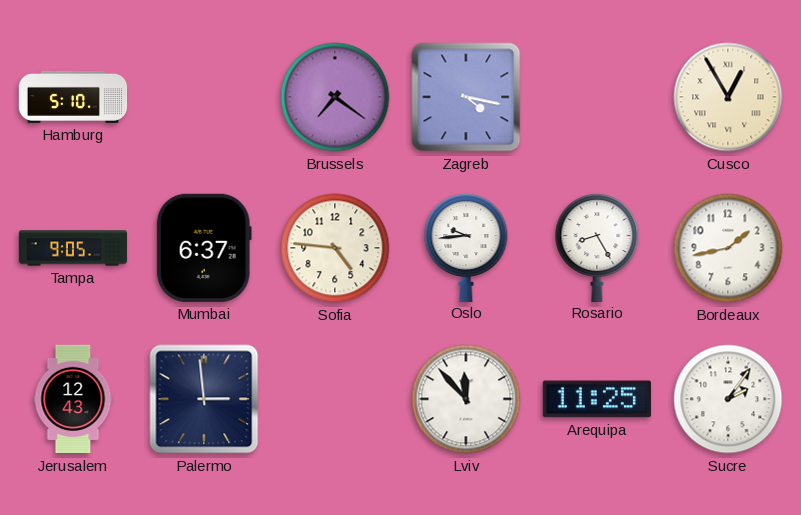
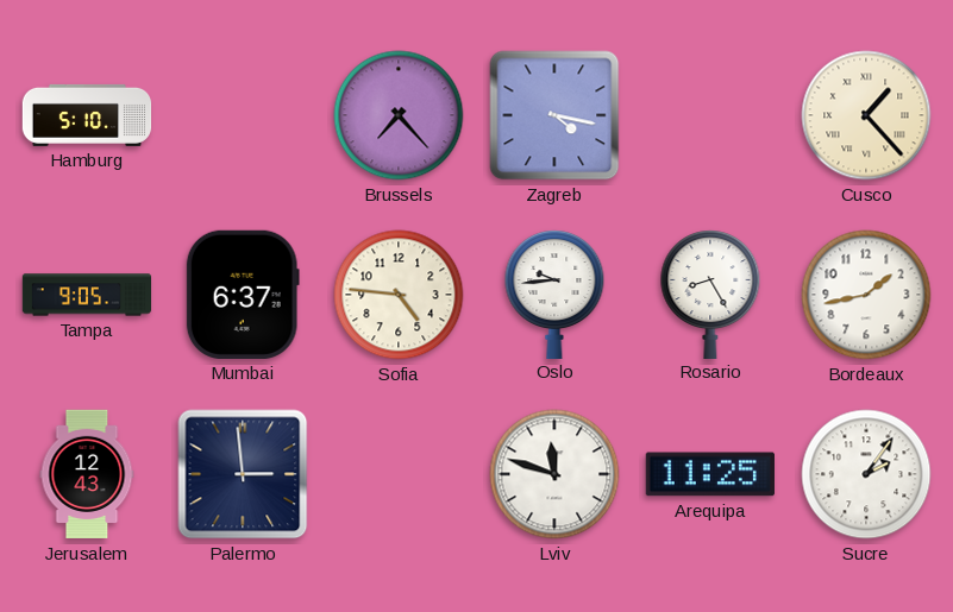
Brussels: 7:21 -> 7:23 (399, 115)
Cusco: 12:55 -> 1:23 (866, 115)
Lviv: 11:53 -> 11:48 (554, 474)
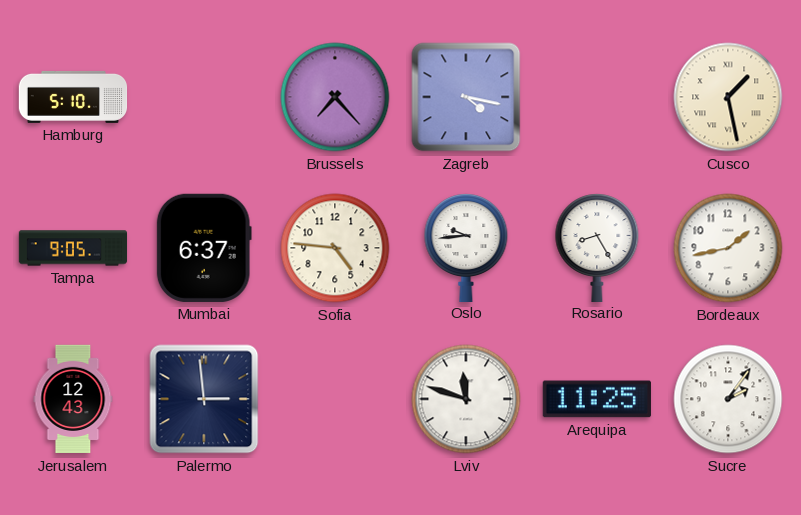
Cusco: 1:23 -> 1:28 (728, 97)
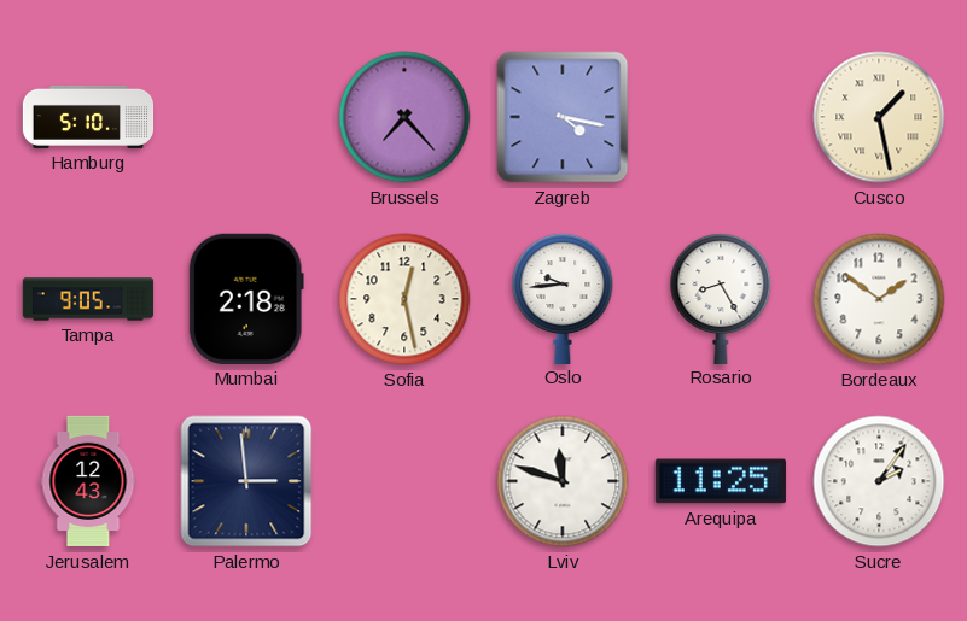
Mumbai: 6:37 -> 2:18 (246, 299)
Sofia: 4:46 -> 12:28 (404, 299)
Bordeaux: 1:43 -> 1:51 (879, 299)
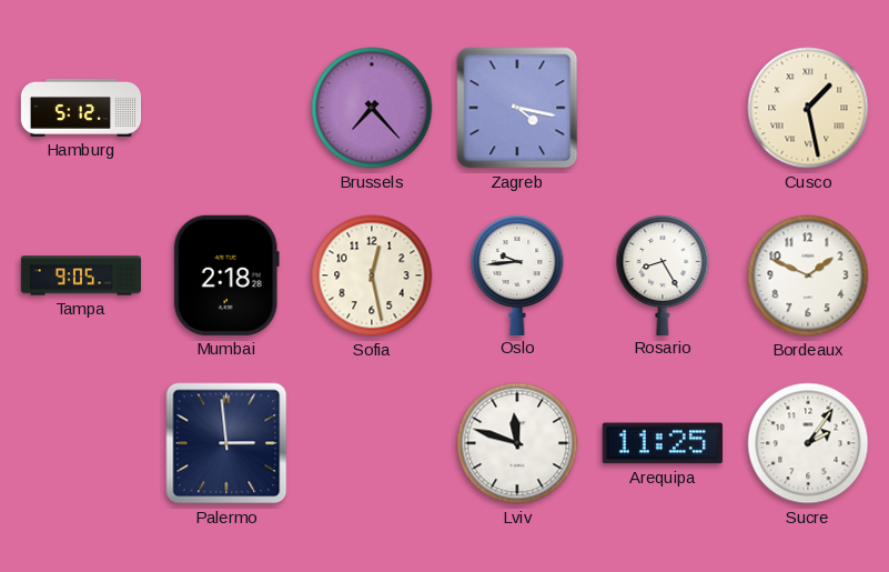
Hamburg: 5:10 -> 5:12 (81, 108)
Bordeaux: 1:51 -> 1:49 (808, 275)
Jerusalem: 12:43 -> none (88, 481)
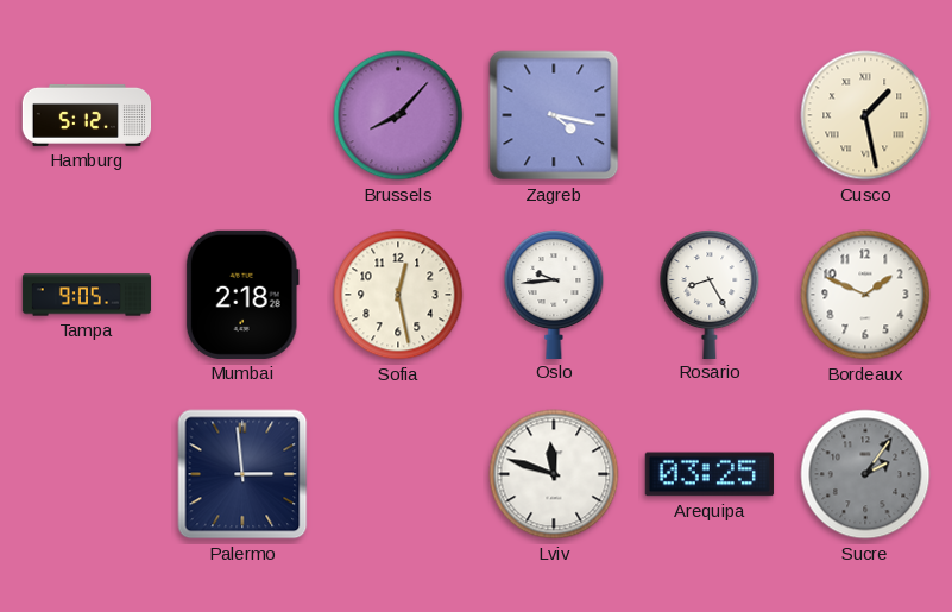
Brussels: 7:23 -> 8:07 (398, 115)
Arequipa: 11:25 -> 03:25 (710, 474)
Sucre dial: white -> grey (865, 474)
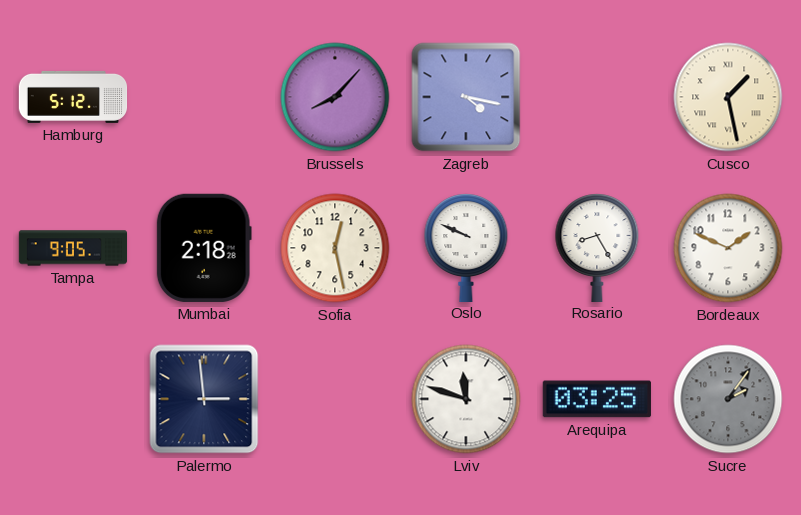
Oslo: 9:44 -> 9:49 (466, 247)
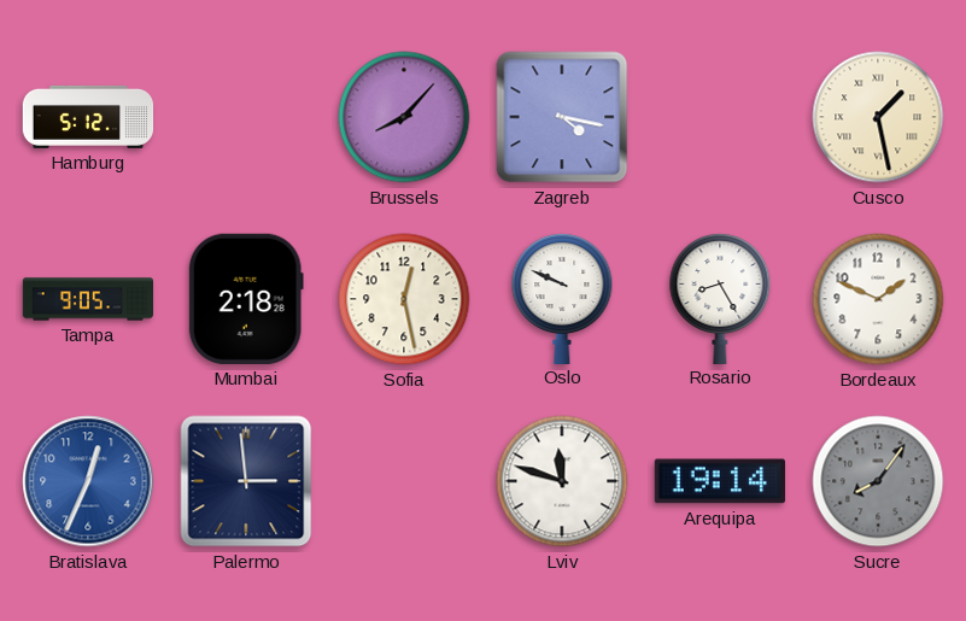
Bratislava: none -> 12:34 (88, 481)
Arequipa: 03:25 -> 19:14 (720, 481)
Sucre: 2:06 -> 8:06 (878, 481)
